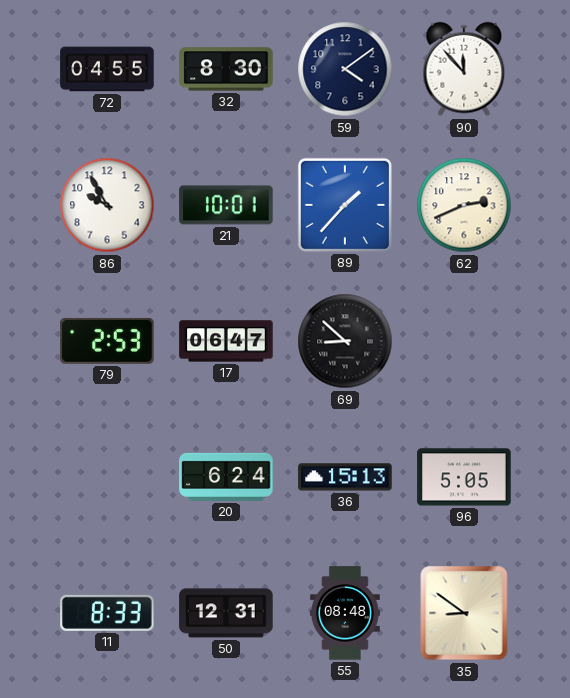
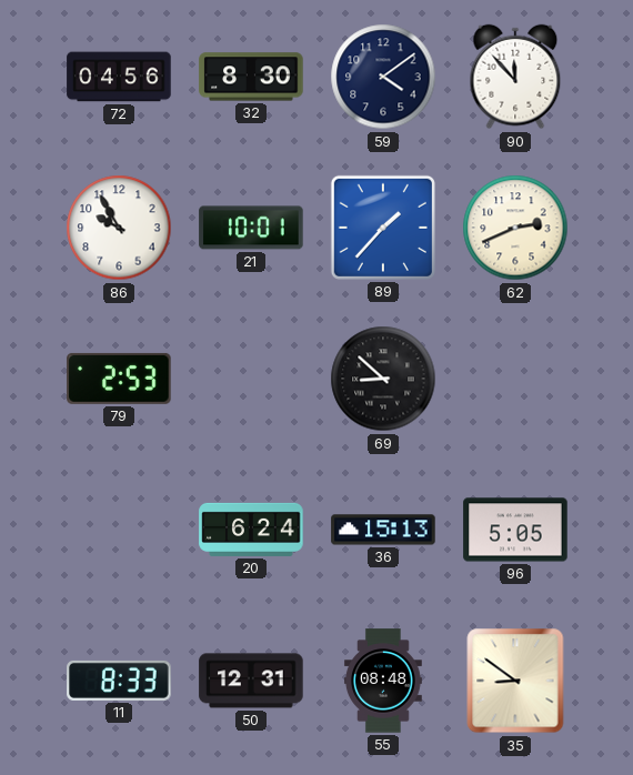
72: 04:55 -> 04:56 (119, 77)
17: 06:47 -> none (226, 341)
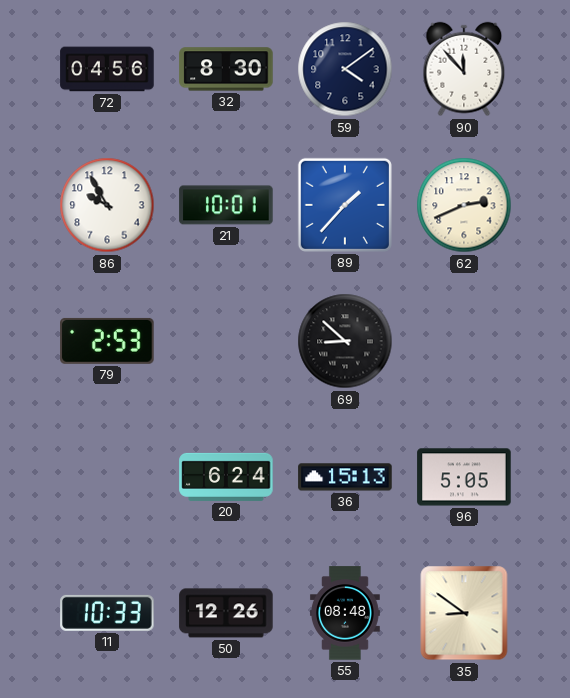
11: 8:33 -> 10:33 (107, 613)
50: 12:31 -> 12:26 (226, 613)
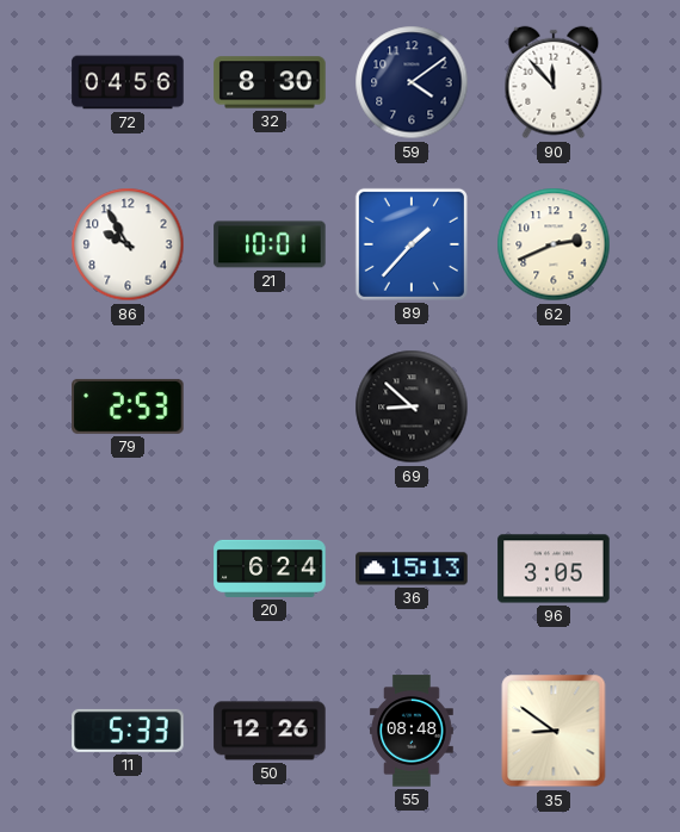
96: 5:05 -> 3:05 (554, 569)
11: 10:33 -> 5:33 (128, 731)
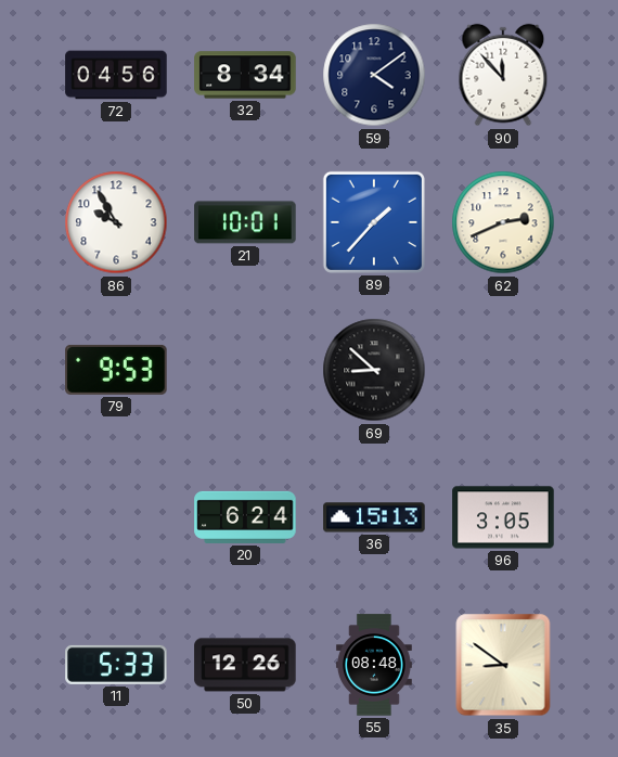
32: 8:30 -> 8:34 (245, 75)
79: 2:53 -> 9:53 (116, 370)
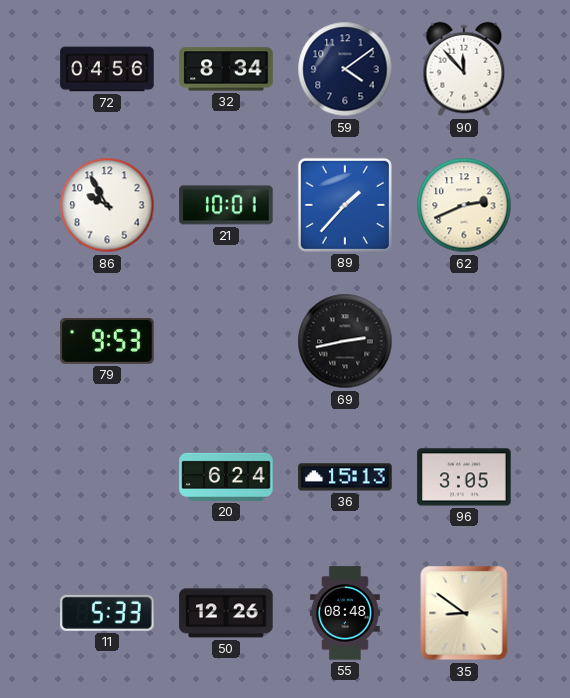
69: 8:52 -> 2:43 (345, 341)
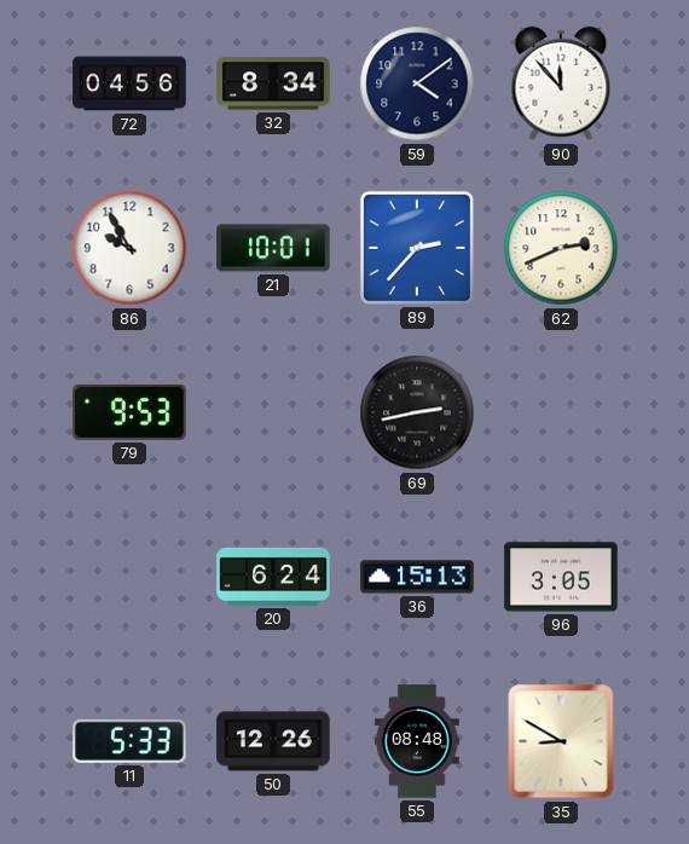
89: 1:37 -> 2:37 (417, 248)
35: 8:51 -> 8:50 (561, 741)
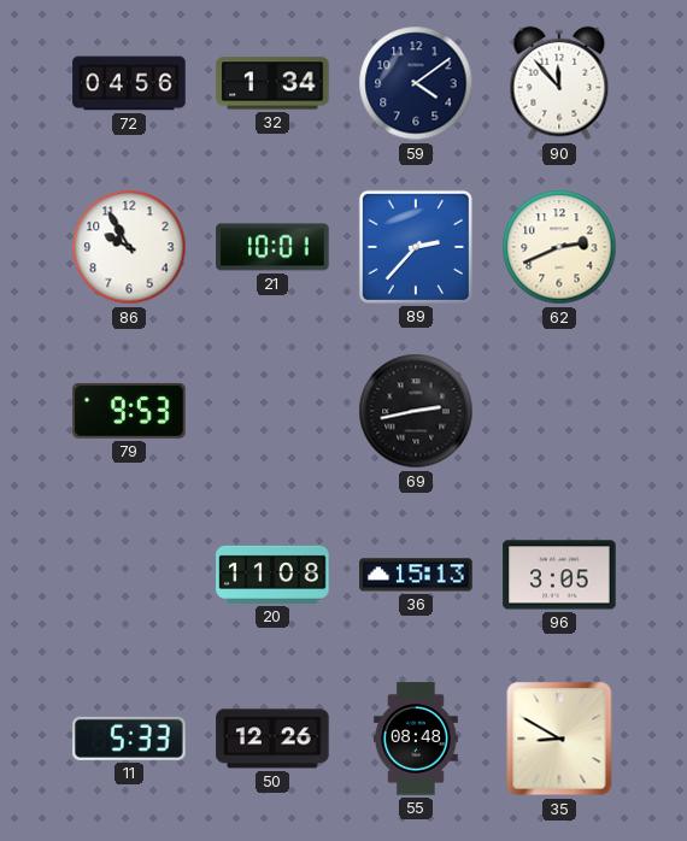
32: 8:34 -> 1:34 (272, 83)
20: 6:24 -> 11:08 (272, 575)
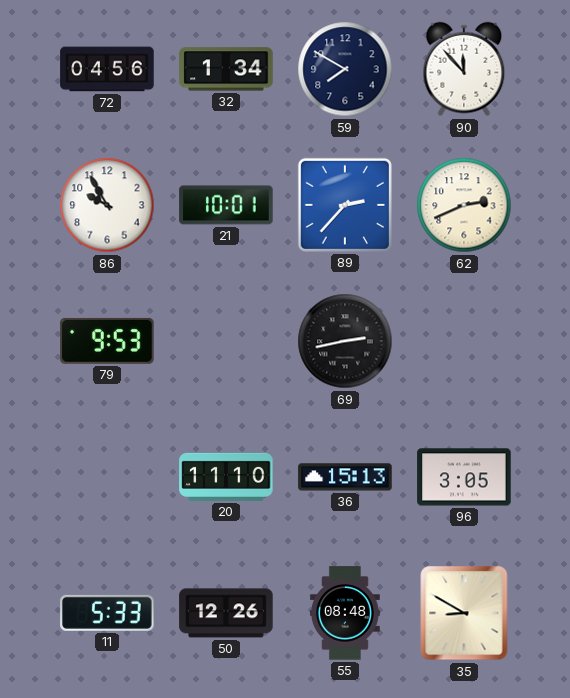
59: 4:09 -> 7:50 (345, 69)
20: 11:08 -> 11:10 (226, 477)
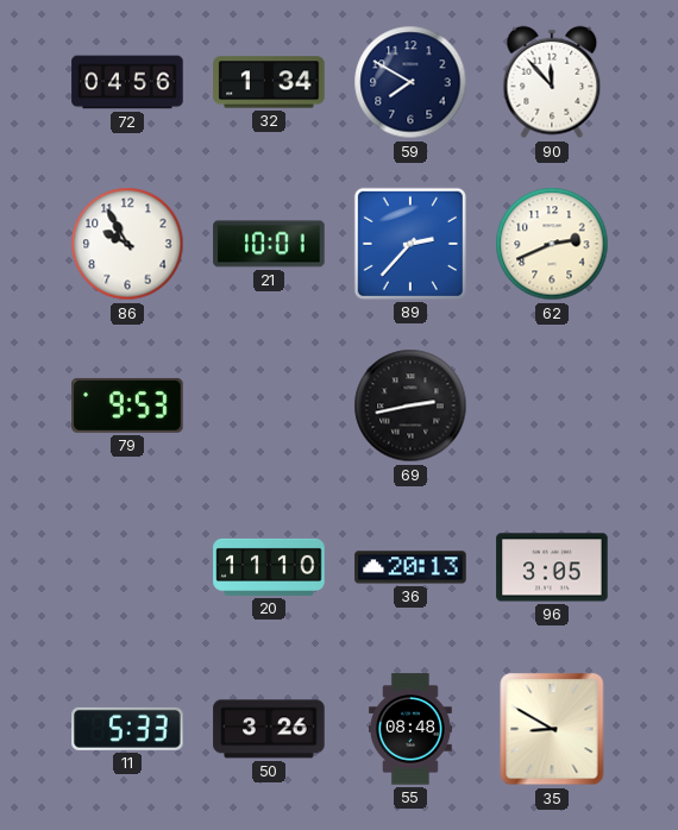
36: 15:13 -> 20:13 (410, 567)
50: 12:26 -> 3:26 (269, 729)
